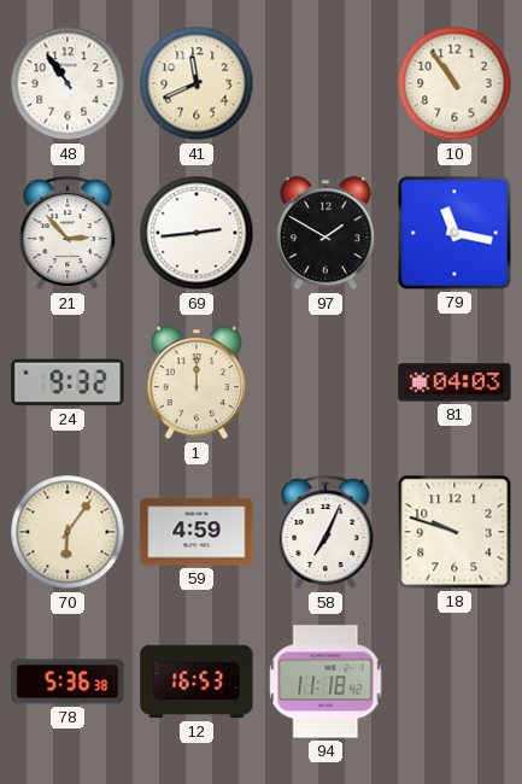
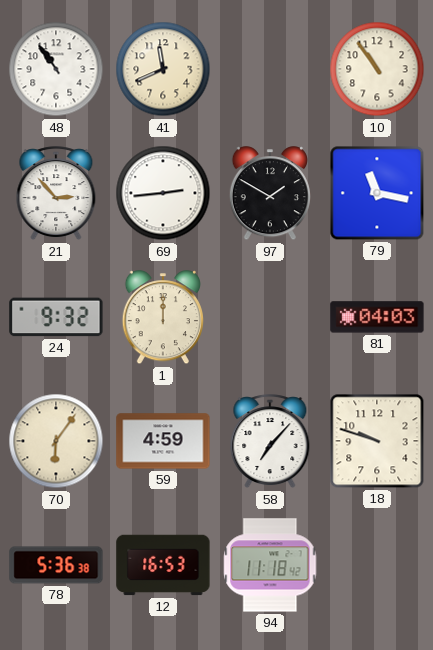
58: 7:04 -> 7:07 (270, 442)
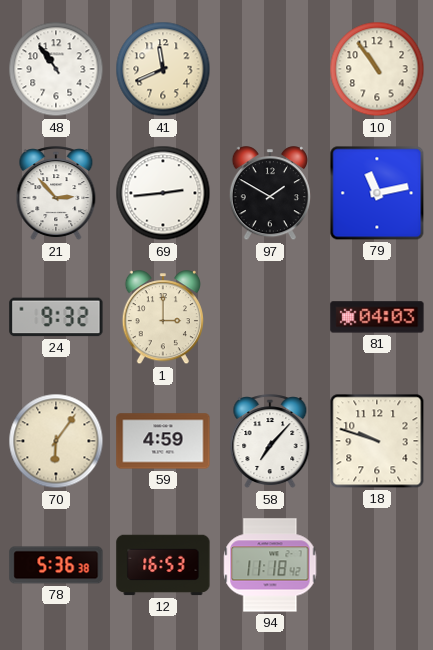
79: 11:17 -> 11:13 (377, 193)
1: 12:00 -> 3:00 (163, 318)
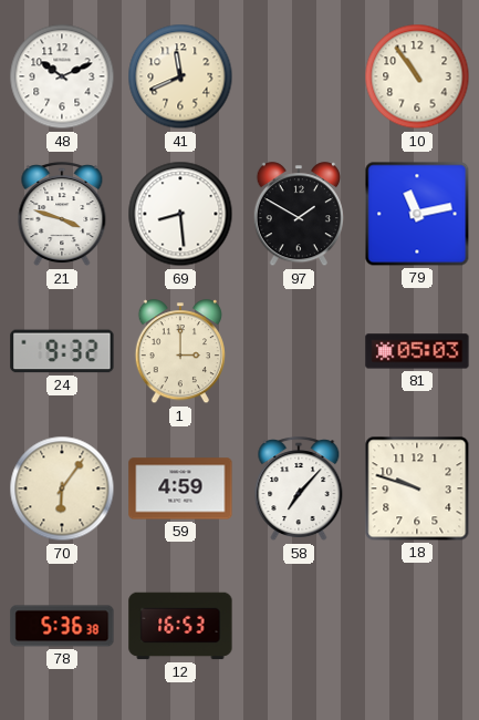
48: 10:54 -> 10:11 (62, 76)
21: 2:53 -> 3:48 (62, 215)
69: 2:44 -> 8:29 (180, 214)
81: 04:03 -> 05:03 (417, 351)
94: 11:18 -> none (270, 565)
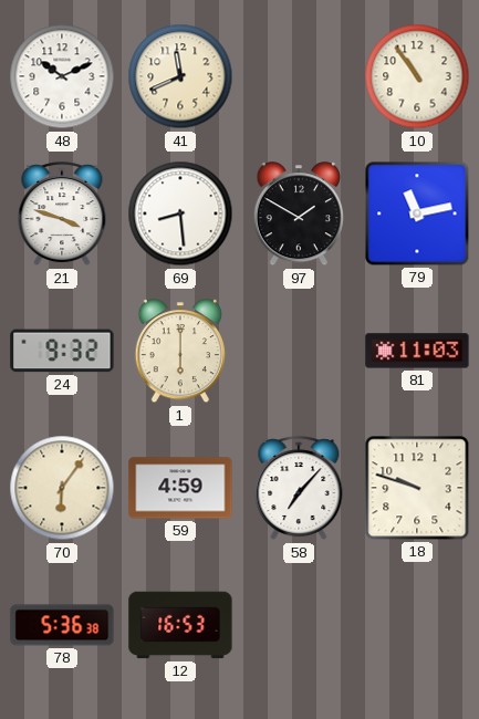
1: 3:00 -> 6:00 (180, 352)
81: 05:03 -> 11:03 (417, 351)
